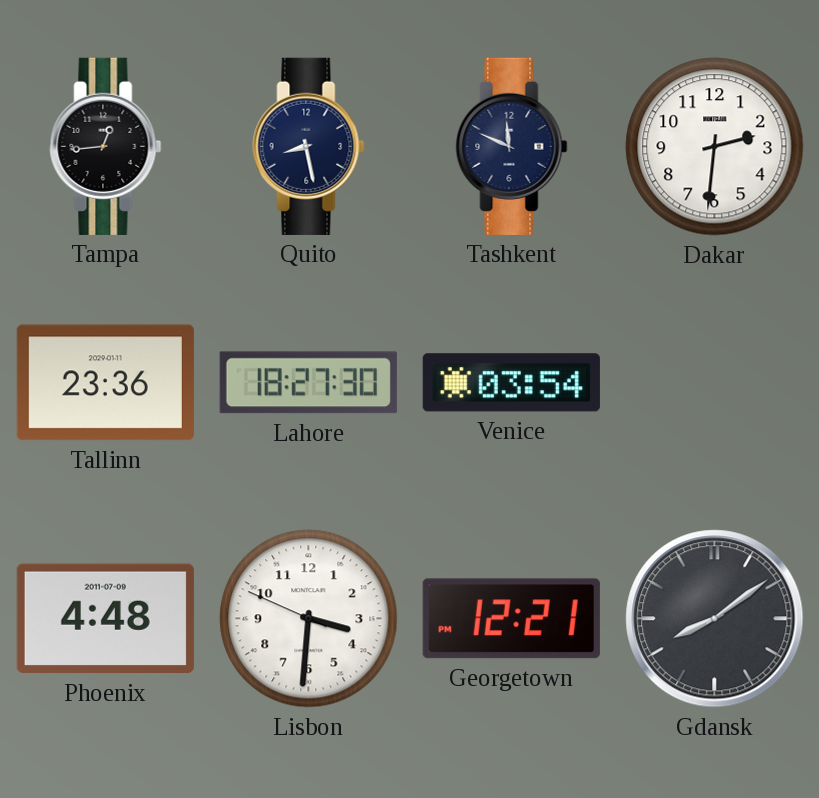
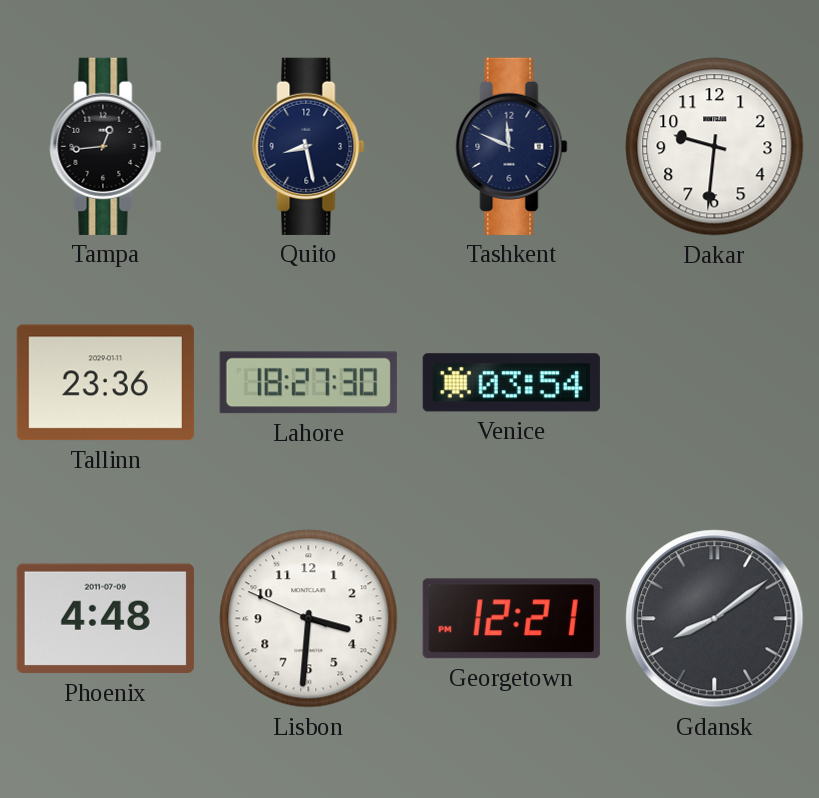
Dakar: 2:31 -> 9:31 (715, 147)
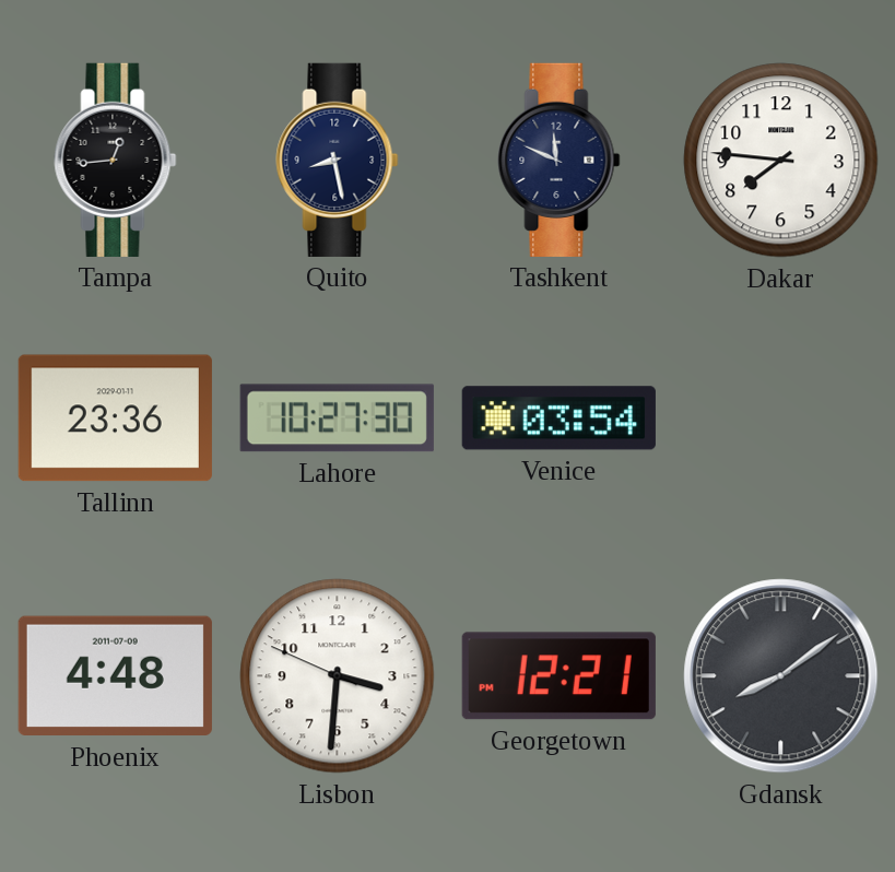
Dakar: 9:31 -> 7:46 (781, 161)
Lahore: 18:27 -> 10:27 (337, 419)
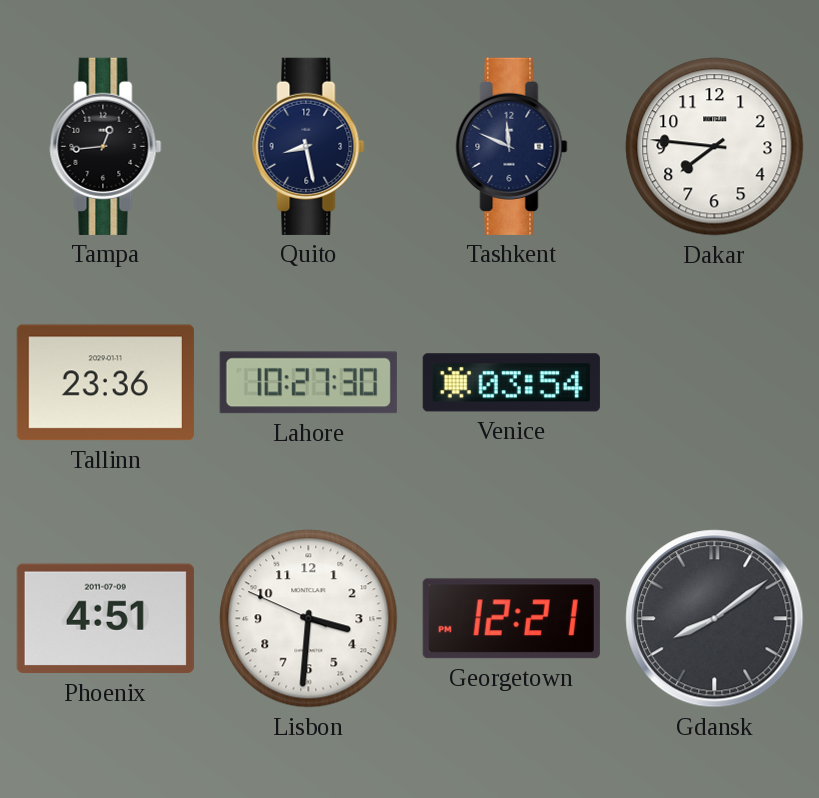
Phoenix: 4:48 -> 4:51 (105, 619)
